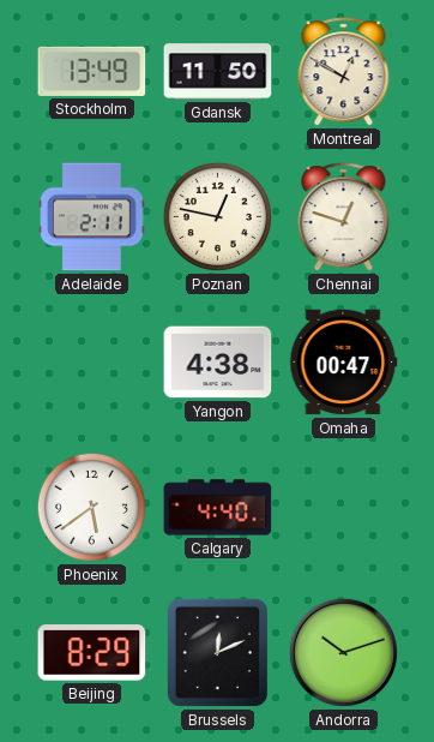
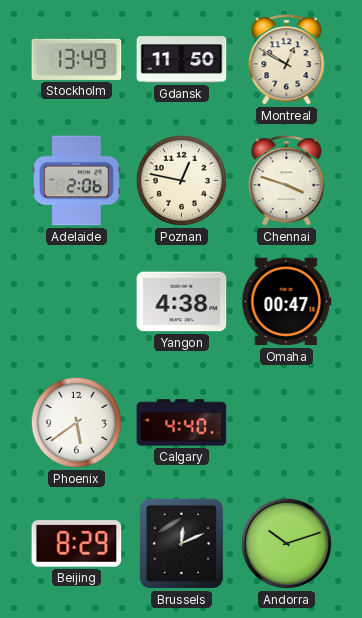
Adelaide: 2:11 -> 2:06 (77, 181)
Chennai: 12:48 -> 3:48 (287, 181)
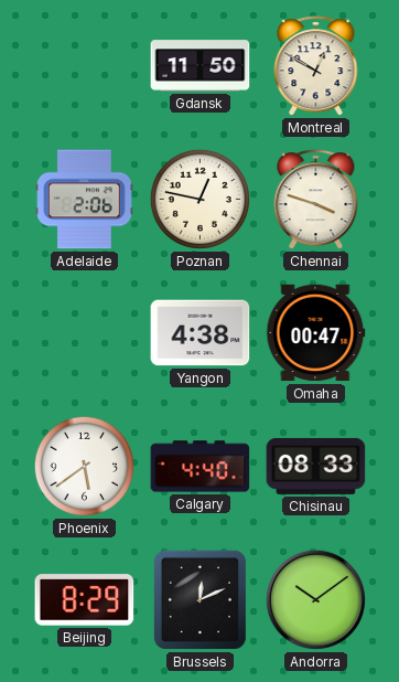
Stockholm: 13:49 -> none (77, 59)
Chisinau: none -> 08:33 (316, 466)
Andorra: 10:12 -> 10:09 (315, 599)
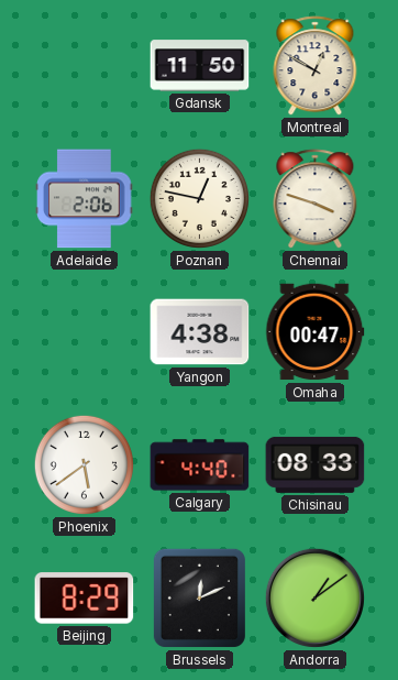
Andorra: 10:09 -> 1:09 (314, 597)
